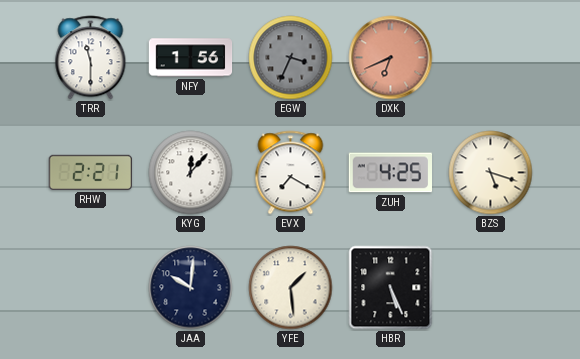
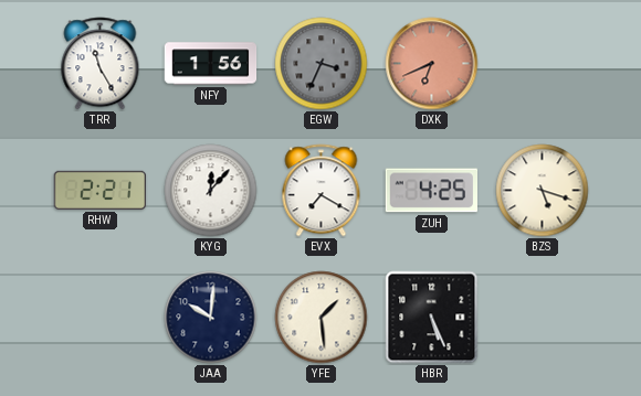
TRR: 11:30 -> 11:25 (101, 64)
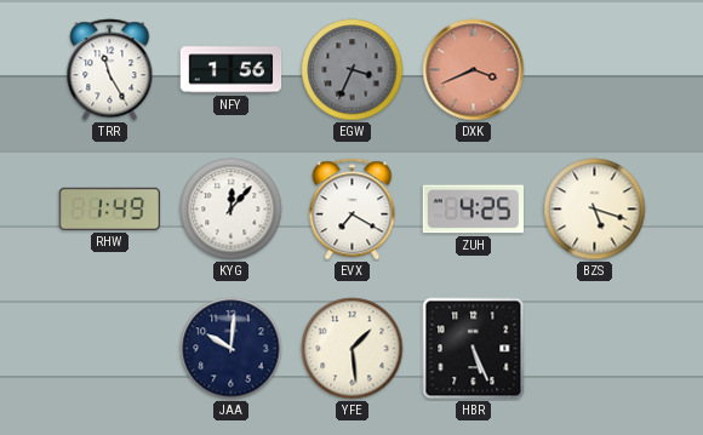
DXK: 6:41 -> 3:41 (474, 70)
RHW: 2:21 -> 1:49 (110, 208)
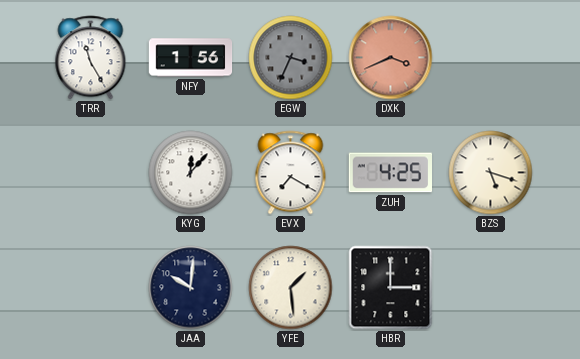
RHW: 1:49 -> none (110, 208)
HBR: 5:26 -> 3:00 (391, 288)
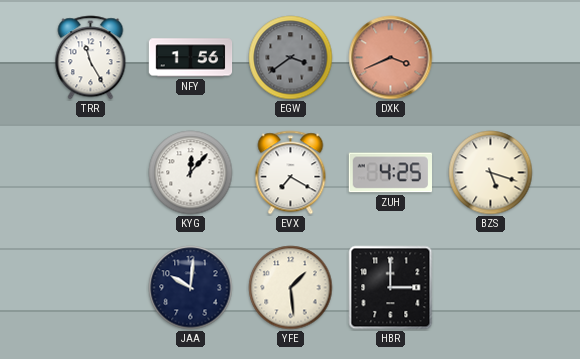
EGW: 3:34 -> 3:39 (291, 58)
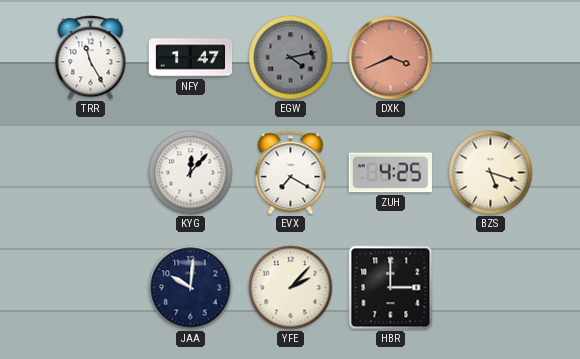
NFY: 1:56 -> 1:47 (191, 58)
EGW: 3:39 -> 4:13 (291, 58)
YFE: 1:29 -> 2:07 (291, 288)
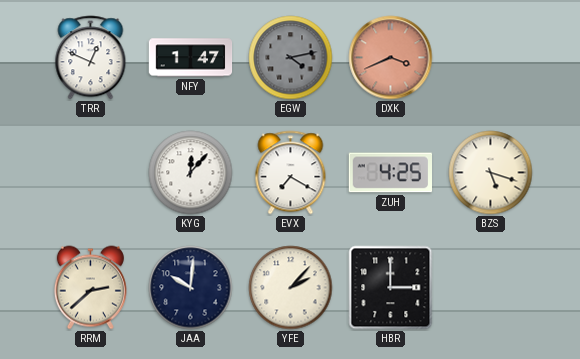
TRR: 11:25 -> 12:49 (91, 58)
RRM: none -> 2:38 (90, 288)
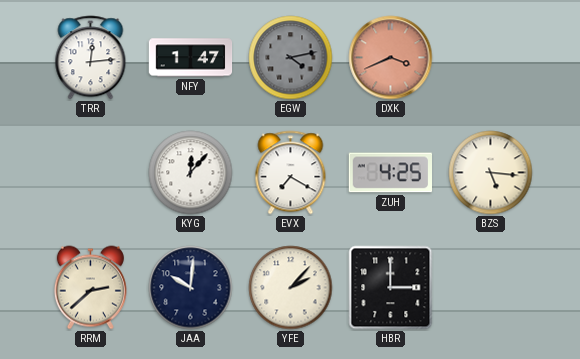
TRR: 12:49 -> 12:14 (91, 58)
BZS: 5:18 -> 5:16 (491, 173)
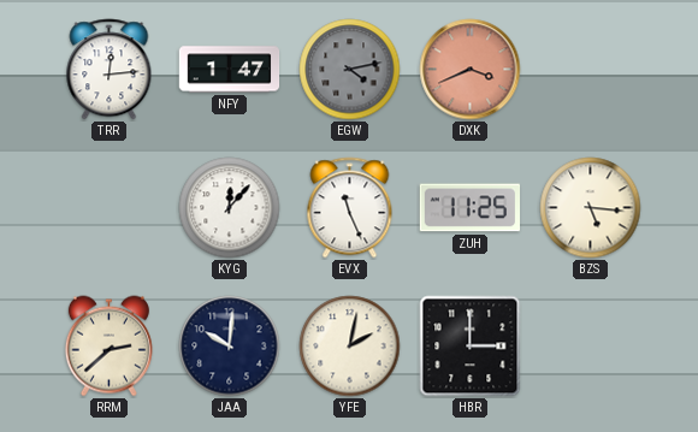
EVX: 7:20 -> 11:26 (350, 208)
ZUH: 4:25 -> 11:25 (469, 208)
YFE: 2:07 -> 2:02 (350, 347)
